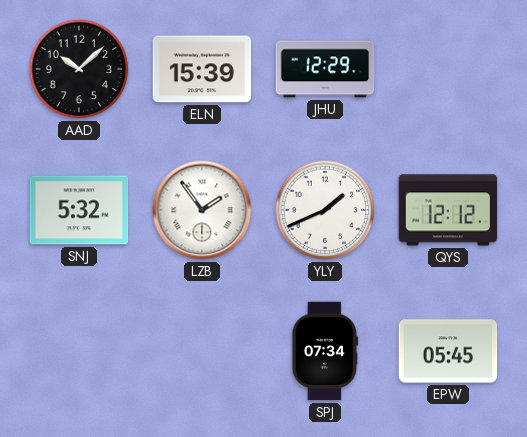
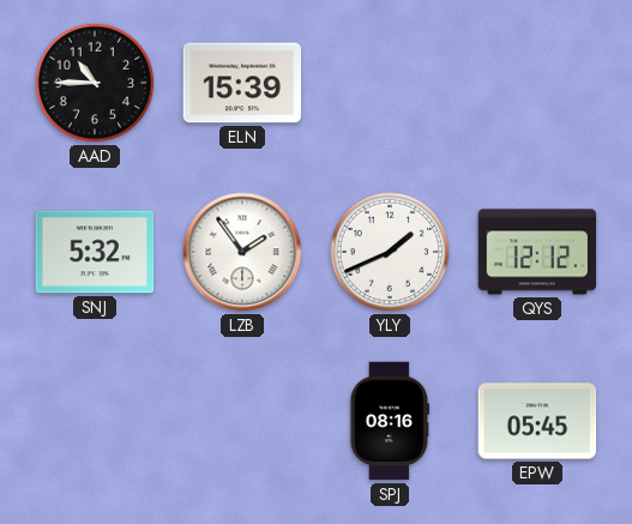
AAD: 10:08 -> 10:45 (95, 83)
JHU: 12:29 -> none (325, 69)
SPJ: 07:34 -> 08:16 (390, 421)
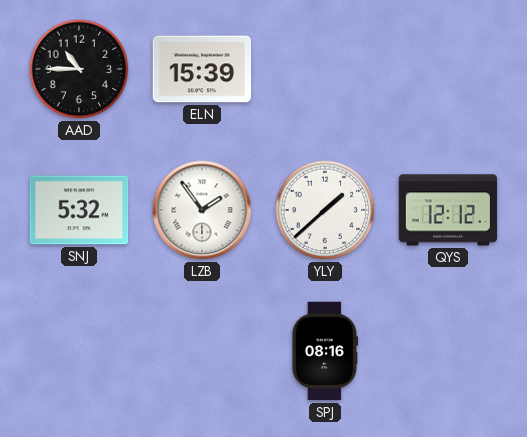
YLY: 1:41 -> 1:38 (325, 210)
EPW: 05:45 -> none (537, 421)
